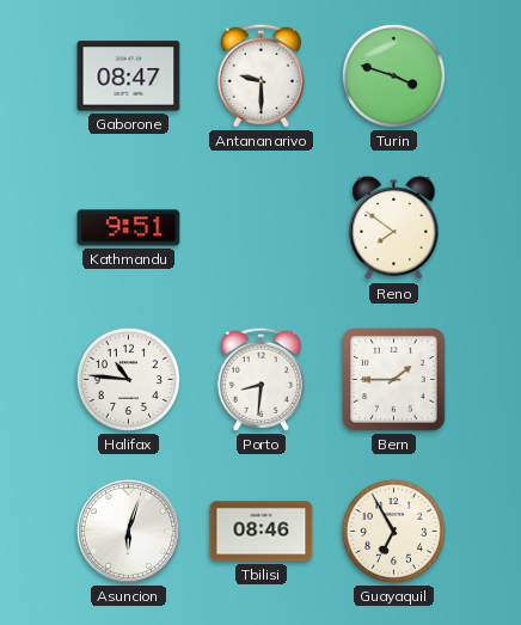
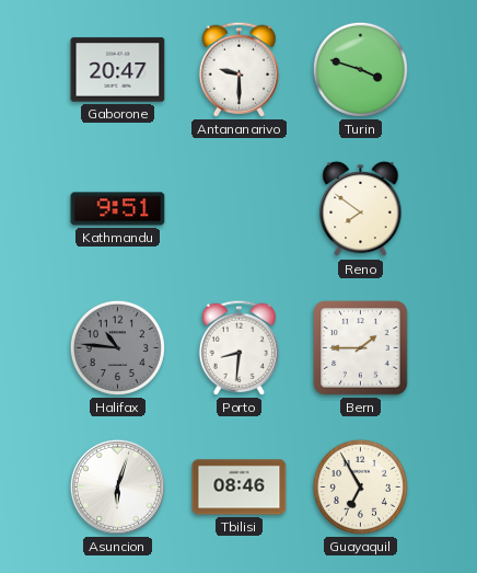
Gaborone: 08:47 -> 20:47 (118, 70)
Halifax dial: white -> grey (117, 347)
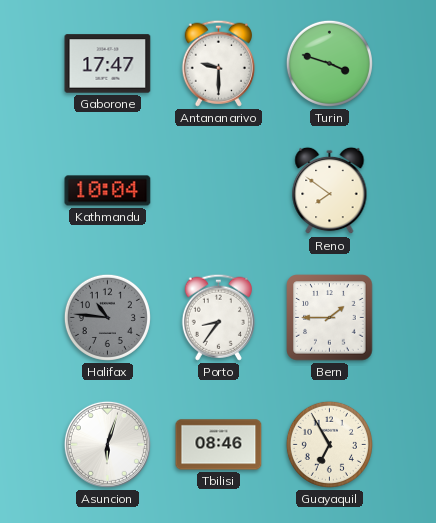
Gaborone: 20:47 -> 17:47 (108, 64)
Kathmandu: 9:51 -> 10:04 (108, 191)
Porto: 8:31 -> 8:36 (218, 317)
